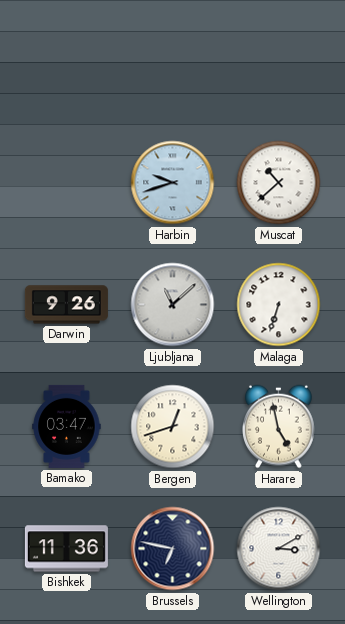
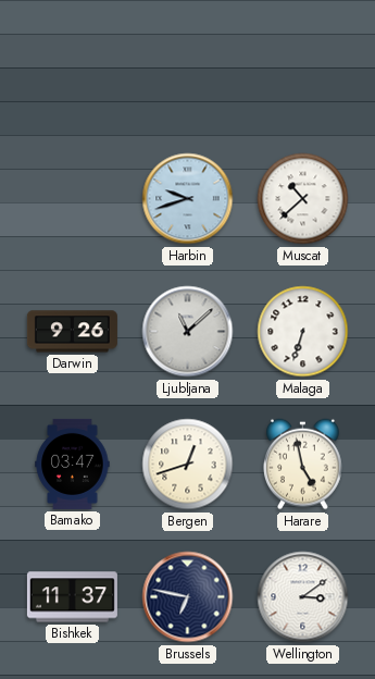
Bishkek: 11:36 -> 11:37 (72, 597)
Wellington: 3:10 -> 3:09 (303, 597)
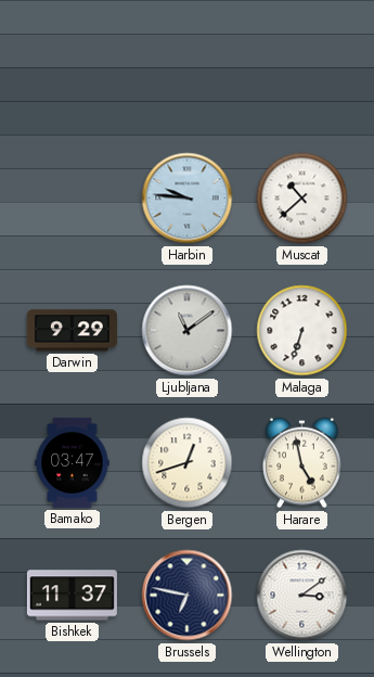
Harbin: 9:42 -> 9:46 (188, 199)
Darwin: 9:26 -> 9:29 (72, 331)
Ljubljana: 11:08 -> 11:09 (188, 331)
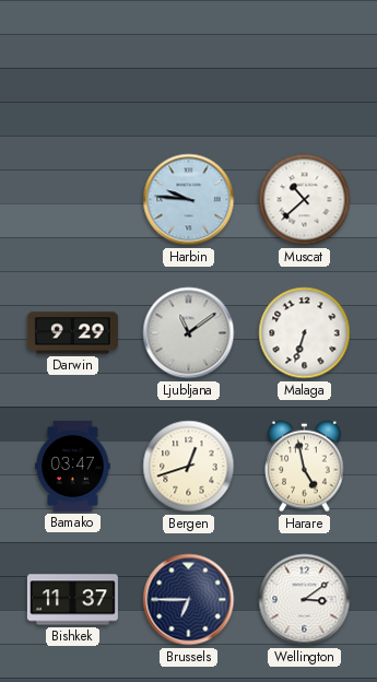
Brussels: 6:47 -> 6:45 (189, 600)
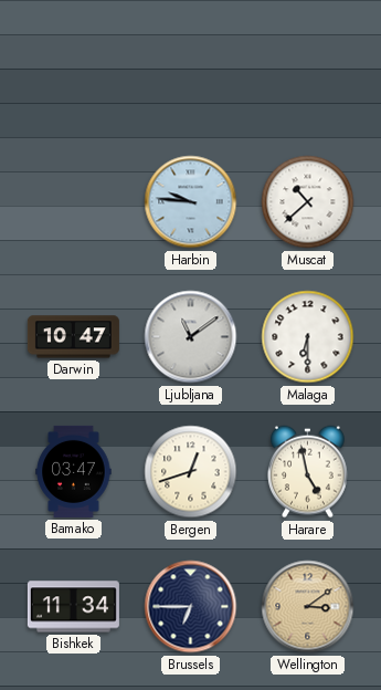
Darwin: 9:29 -> 10:47 (73, 337)
Malaga: 6:33 -> 6:30 (308, 337)
Bishkek: 11:37 -> 11:34 (73, 607)
Wellington dial: white -> champagne (308, 607)
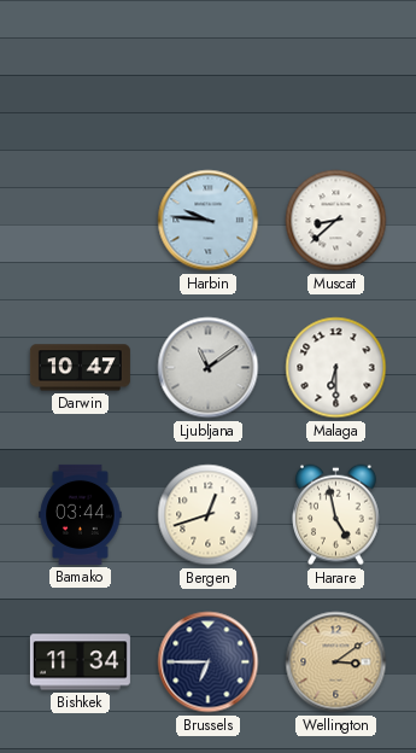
Muscat: 10:38 -> 8:38 (336, 221)
Bamako: 03:47 -> 03:44 (81, 514)
